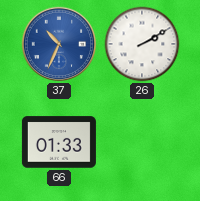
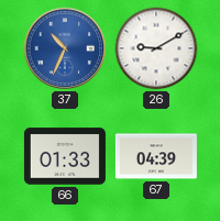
26: 2:10 -> 9:10 (156, 48)
67: none -> 04:39 (156, 156)
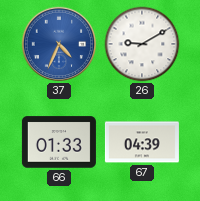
37: 10:34 -> 4:34 (59, 44)
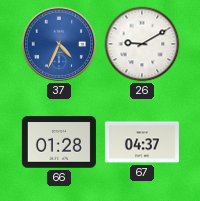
66: 01:33 -> 01:28 (59, 142)
67: 04:39 -> 04:37 (142, 142)
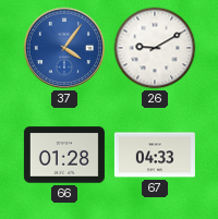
37: 4:34 -> 4:06 (64, 48)
67: 04:37 -> 04:33 (155, 155)
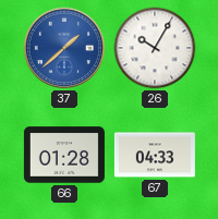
37: 4:06 -> 1:38 (64, 48)
26: 9:10 -> 10:05 (155, 48)
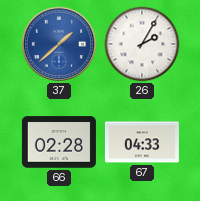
26: 10:05 -> 2:05 (142, 44)
66: 01:28 -> 02:28 (59, 142)
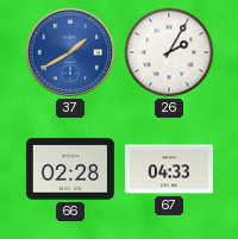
37: 1:38 -> 1:40 (70, 52)
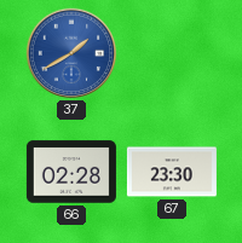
26: 2:05 -> none (169, 52)
67: 04:33 -> 23:30 (172, 172)
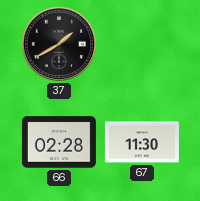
37 dial: blue -> black (59, 44)
67: 23:30 -> 11:30 (142, 142)
